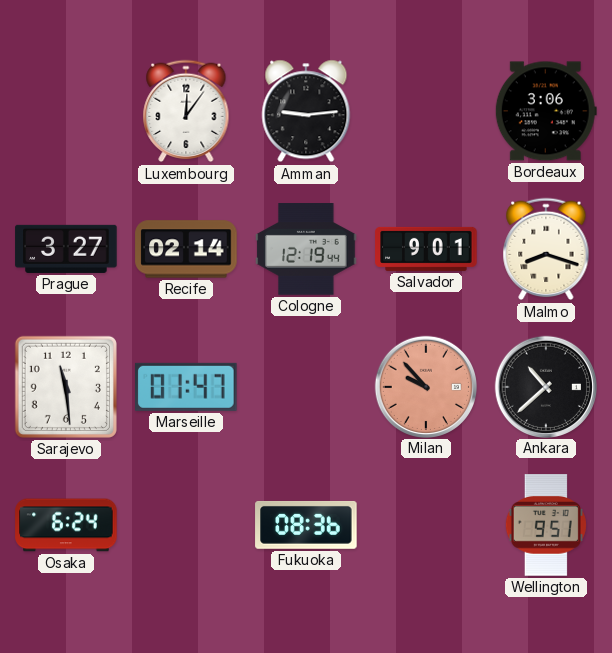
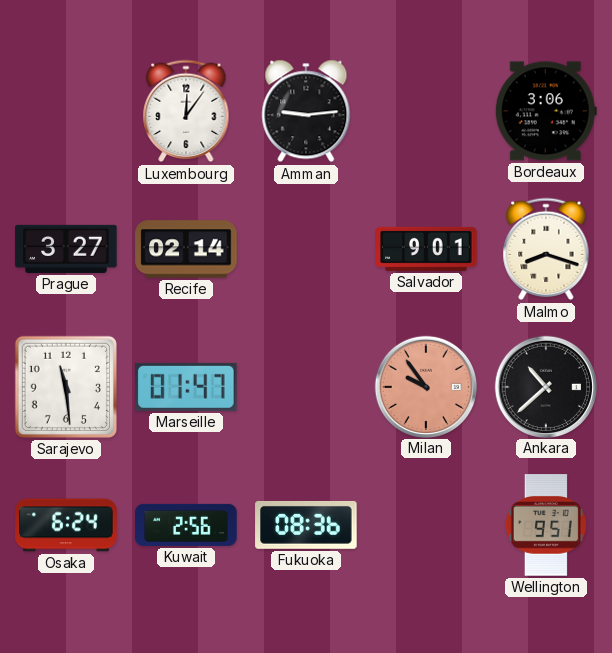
Cologne: 12:19 -> none (306, 249)
Milan: 9:53 -> 9:54 (425, 386)
Kuwait: none -> 2:56 (186, 525)
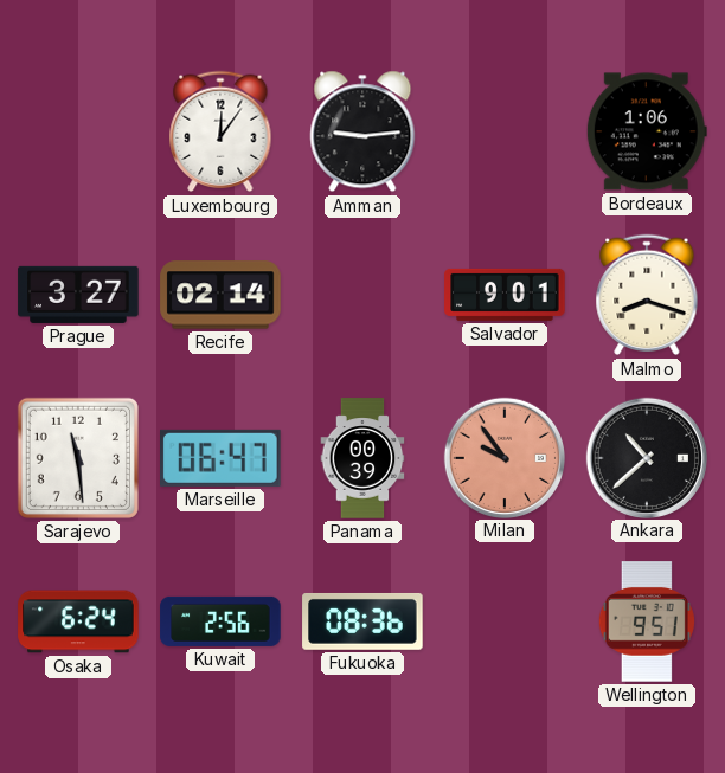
Bordeaux: 3:06 -> 1:06 (647, 131)
Marseille: 01:47 -> 06:47 (222, 458)
Panama: none -> 00:39 (362, 458)
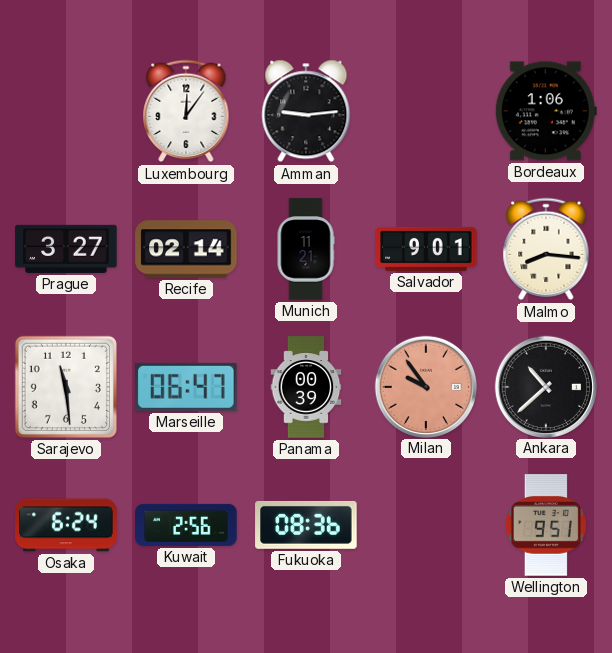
Munich: none -> 11:21 (306, 249)
Malmo: 8:18 -> 8:16 (546, 249)
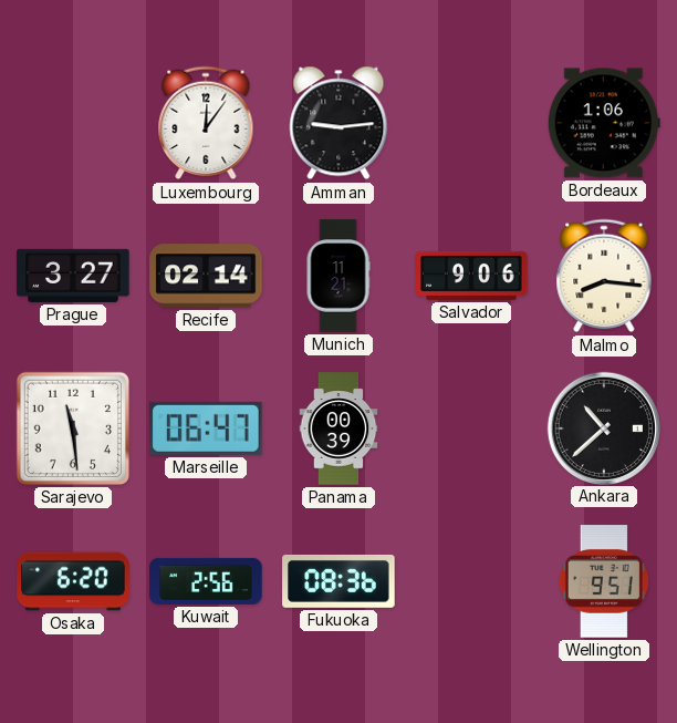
Salvador: 9:01 -> 9:06 (471, 276)
Milan: 9:54 -> none (425, 386)
Osaka: 6:24 -> 6:20 (73, 581)
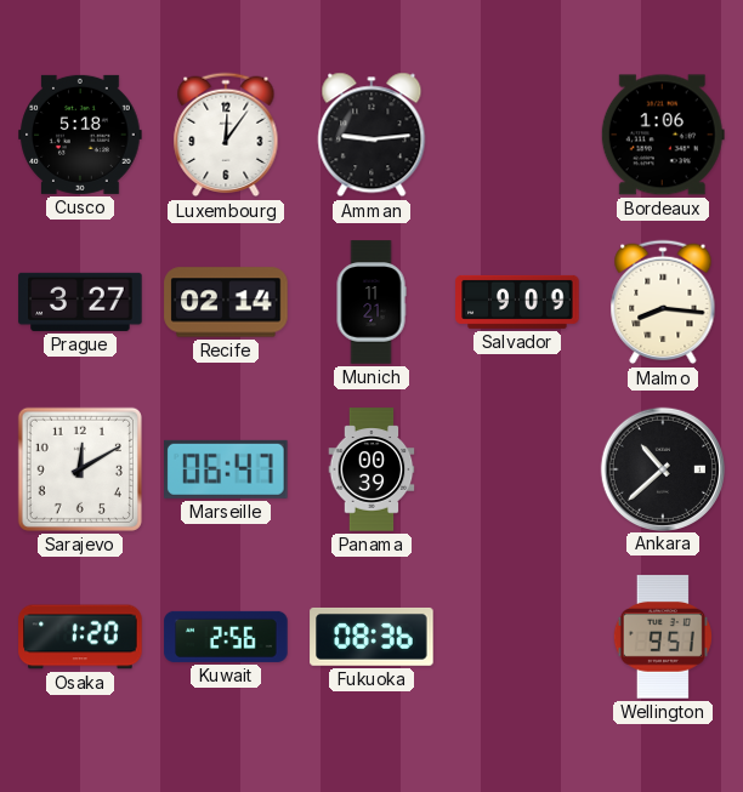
Cusco: none -> 5:18 (80, 135)
Salvador: 9:06 -> 9:09 (517, 302)
Sarajevo: 11:29 -> 12:10 (80, 469)
Osaka: 6:20 -> 1:20 (80, 637)
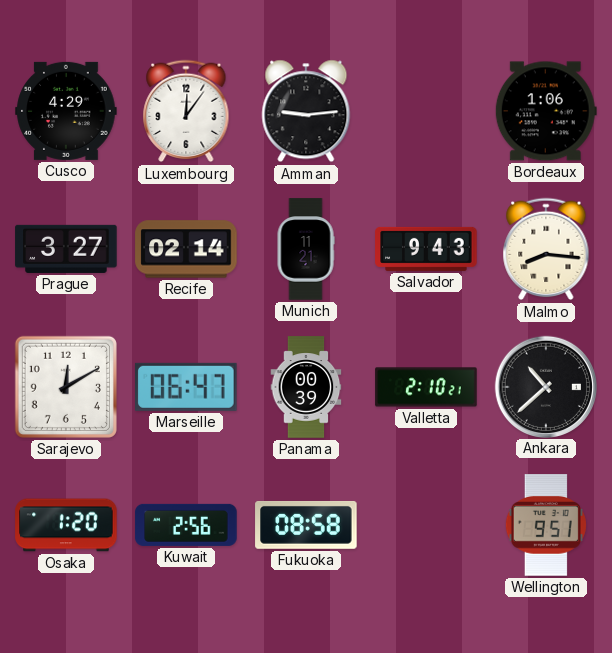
Cusco: 5:18 -> 4:29 (66, 111)
Salvador: 9:09 -> 9:43 (426, 249)
Valletta: none -> 2:10 (426, 387)
Fukuoka: 08:36 -> 08:58 (306, 525)
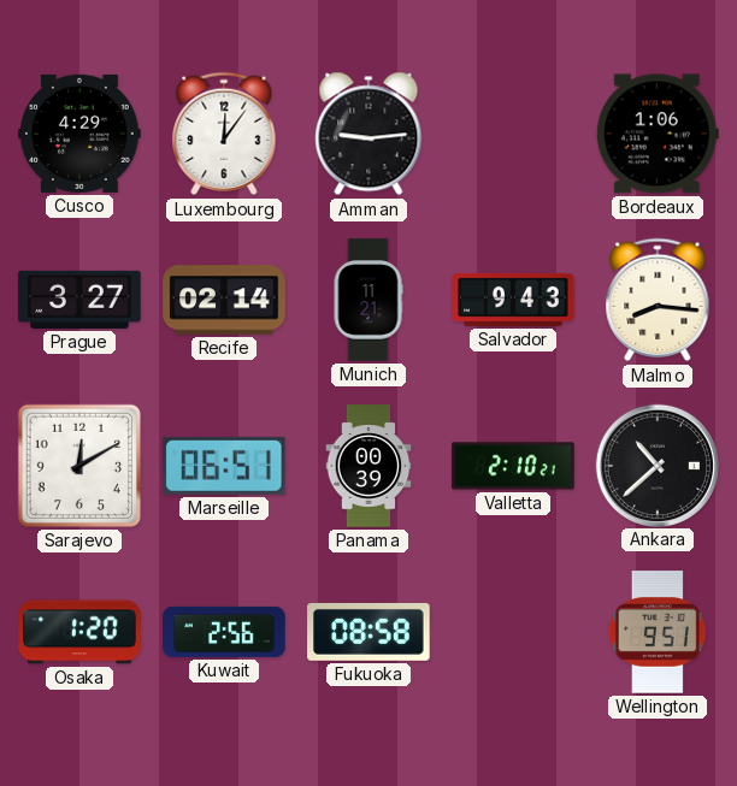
Marseille: 06:47 -> 06:51 (225, 466)
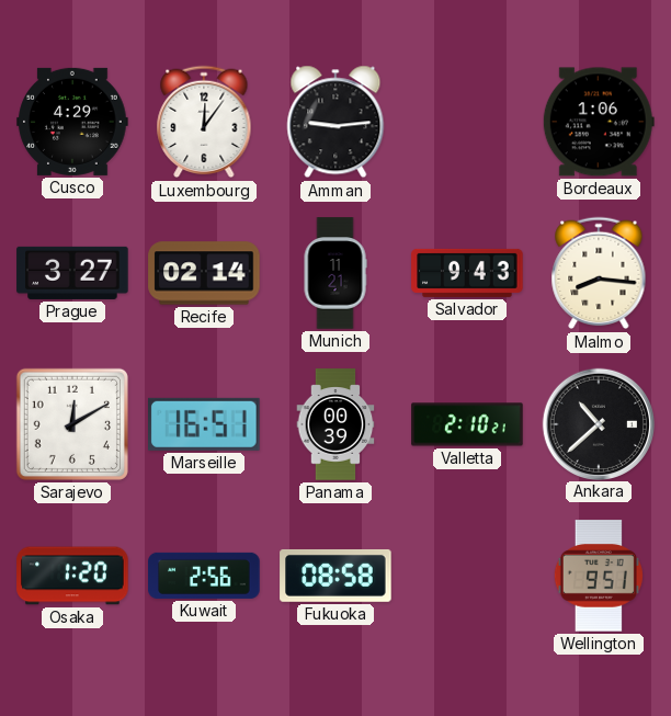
Marseille: 06:51 -> 16:51 (205, 424)
